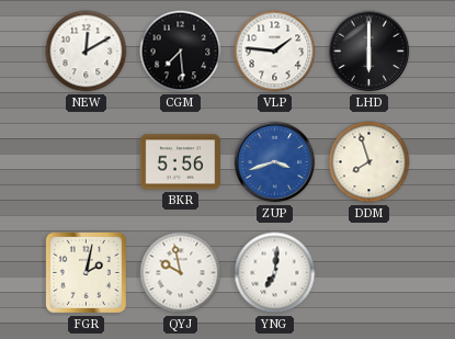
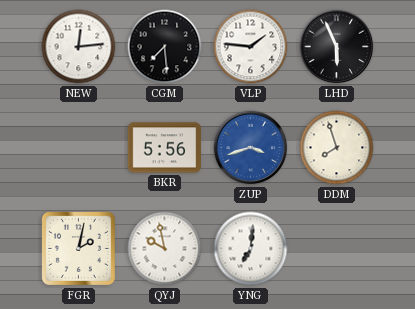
NEW: 12:10 -> 12:14 (79, 47)
LHD: 6:00 -> 5:56 (337, 47)
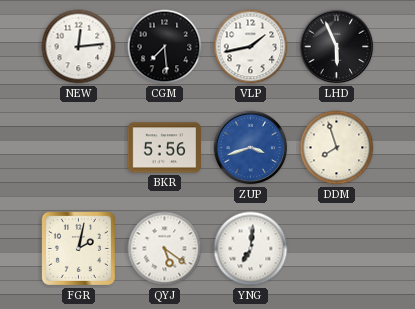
VLP: 1:46 -> 1:43 (251, 47)
QYJ: 9:58 -> 5:21 (165, 249)
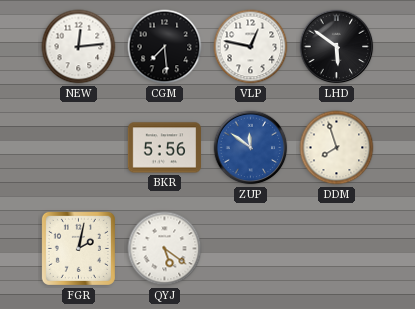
VLP: 1:43 -> 12:47 (251, 47)
LHD: 5:56 -> 5:51 (337, 47)
ZUP: 3:42 -> 11:51 (251, 148)
YNG: 7:01 -> none (251, 249)
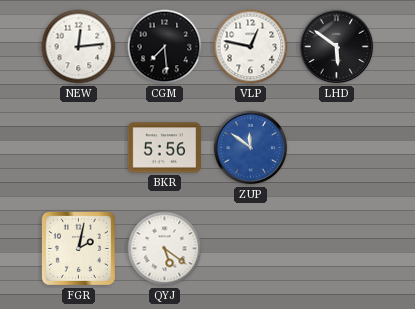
DDM: 7:57 -> none (337, 148)
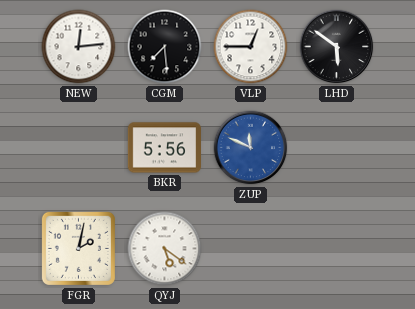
VLP: 12:47 -> 12:45 (251, 47)
ZUP: 11:51 -> 11:49 (251, 148)
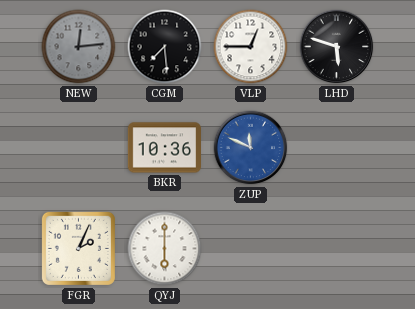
NEW dial: white -> grey (79, 47)
LHD: 5:51 -> 5:48 (337, 47)
BKR: 5:56 -> 10:36 (164, 148)
FGR: 2:02 -> 2:04 (78, 248)
QYJ: 5:21 -> 6:00 (165, 249)
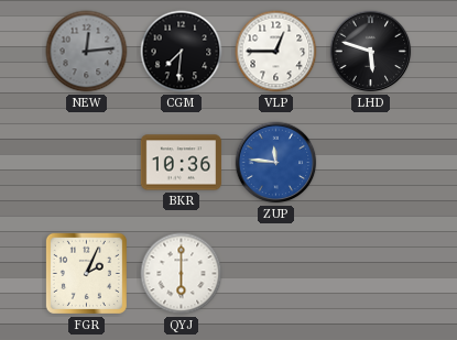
CGM: 7:29 -> 7:31 (182, 52)
ZUP: 11:49 -> 11:46 (276, 163)
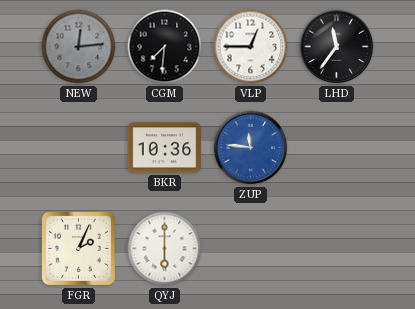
LHD: 5:48 -> 11:36 (337, 47)
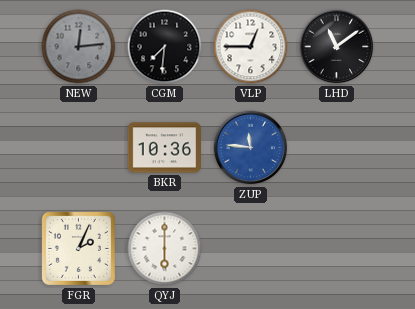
LHD: 11:36 -> 11:09 (337, 47)
